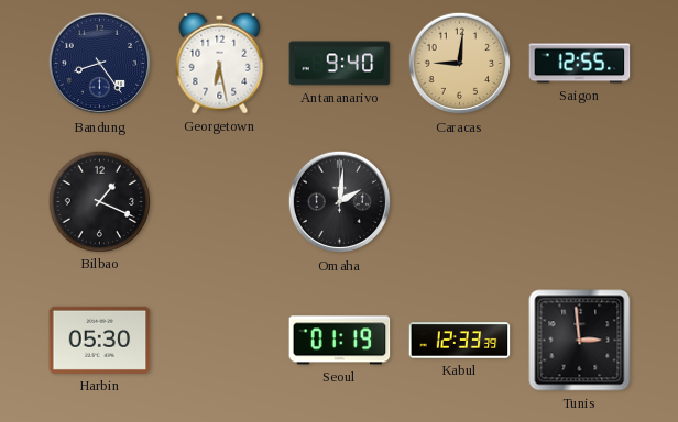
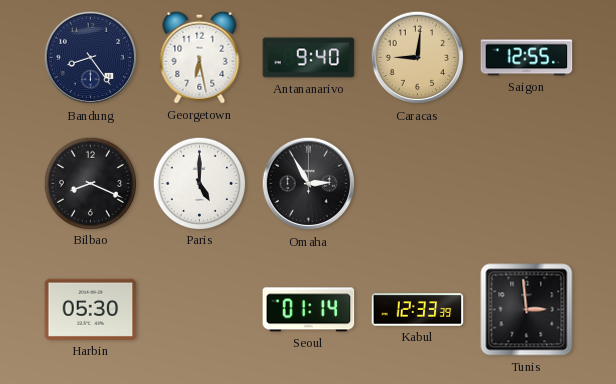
Bilbao: 1:19 -> 8:19 (90, 183)
Paris: none -> 5:00 (199, 183)
Omaha: 2:01 -> 2:55 (309, 184)
Seoul: 01:19 -> 01:14 (309, 310)
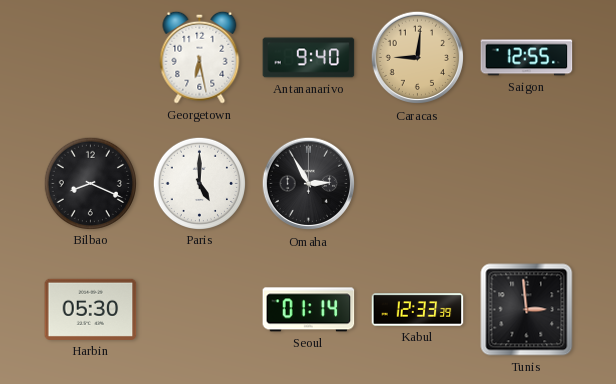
Bandung: 8:24 -> none (91, 58)
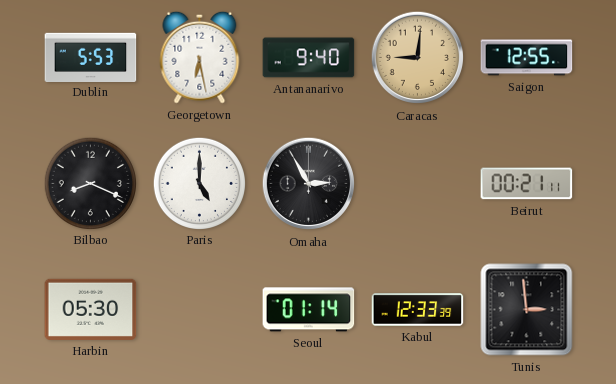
Dublin: none -> 5:53 (91, 57)
Beirut: none -> 00:21 (527, 184)
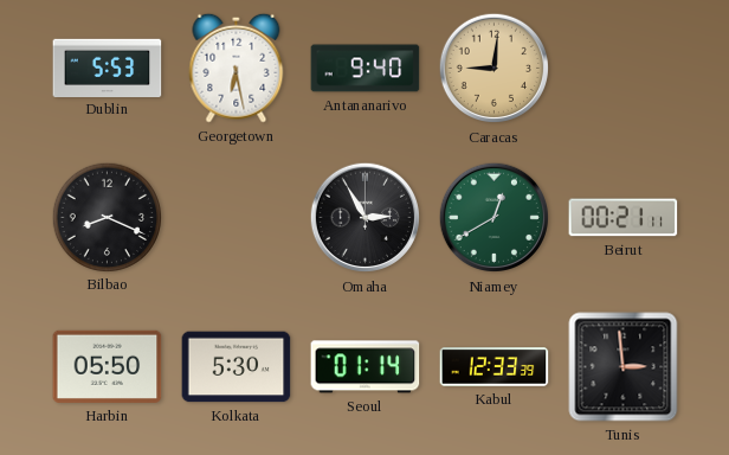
Saigon: 12:55 -> none (527, 58)
Paris: 5:00 -> none (199, 183)
Niamey: none -> 12:40 (495, 218)
Harbin: 05:30 -> 05:50 (108, 366)
Kolkata: none -> 5:30 (237, 367)
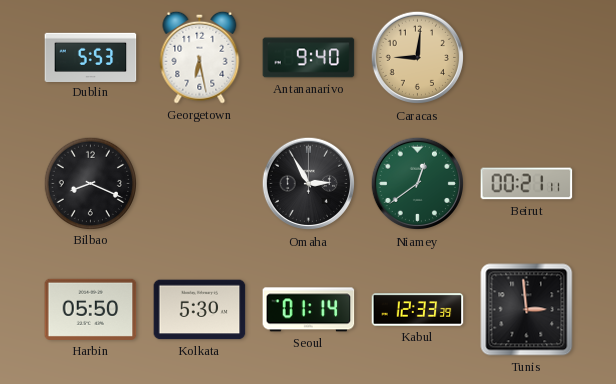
Niamey: 12:40 -> 12:39 (418, 184)
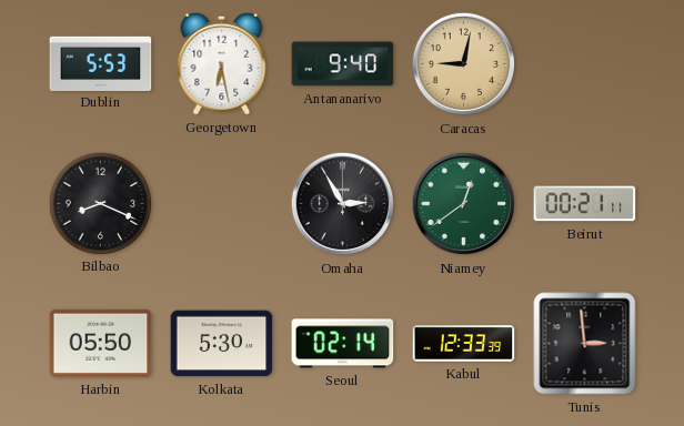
Caracas: 9:01 -> 9:02 (464, 64)
Seoul: 01:14 -> 02:14 (343, 344)
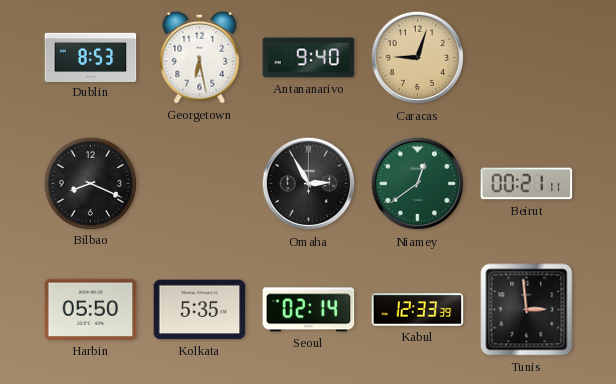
Dublin: 5:53 -> 8:53 (91, 57)
Caracas: 9:02 -> 9:03 (418, 58)
Kolkata: 5:30 -> 5:35 (200, 310)
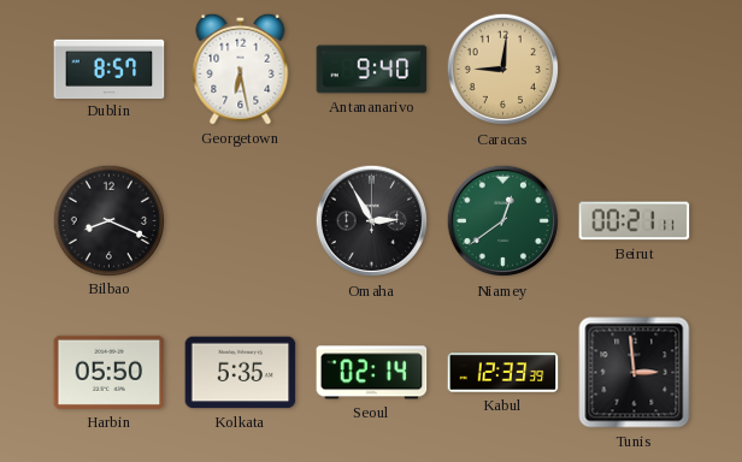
Dublin: 8:53 -> 8:57 (110, 69)
Caracas: 9:03 -> 9:01 (503, 70)
